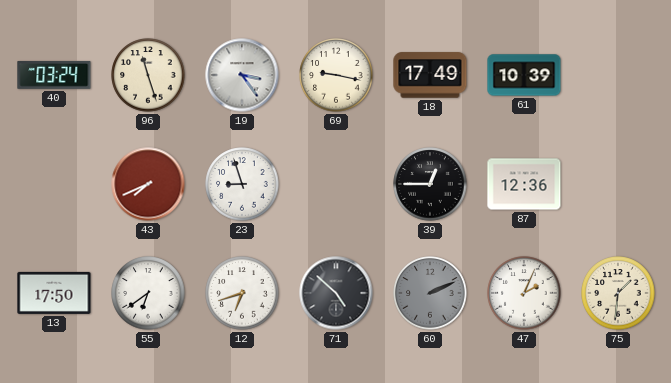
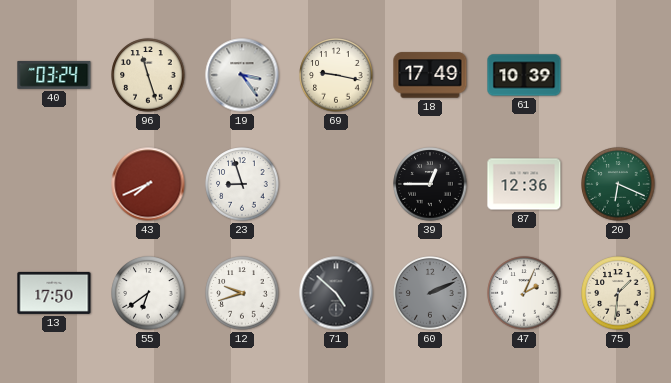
20: none -> 6:19 (618, 184)
12: 6:42 -> 9:42 (242, 293)
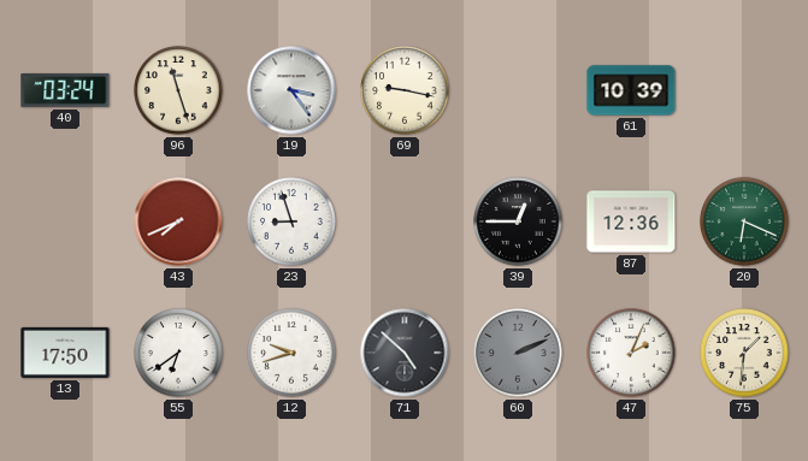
18: 17:49 -> none (430, 75)
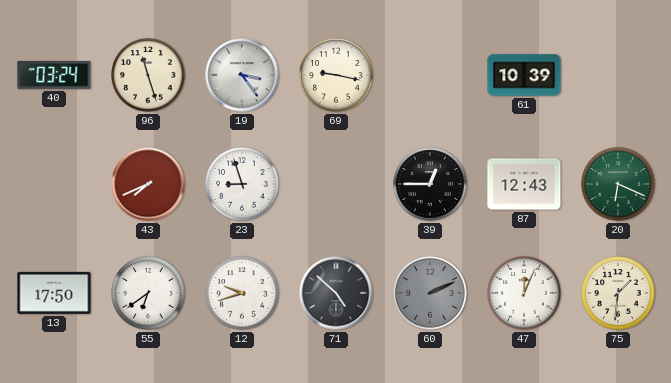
87: 12:36 -> 12:43 (524, 184)
47: 2:04 -> 12:04 (524, 293)
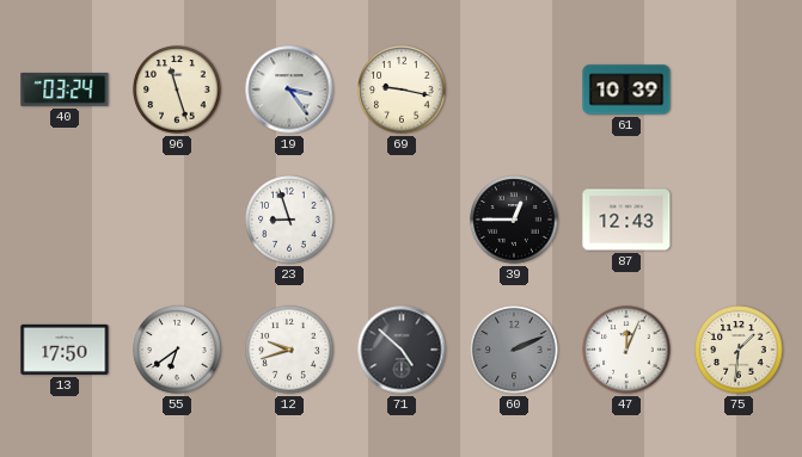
43: 7:41 -> none (148, 184)
20: 6:19 -> none (618, 184)
